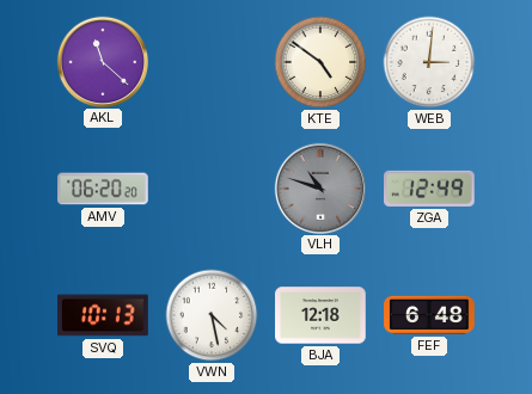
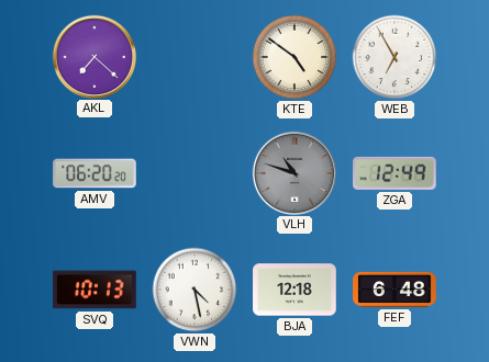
AKL: 11:22 -> 7:22 (93, 56)
WEB: 3:01 -> 6:55 (394, 57)
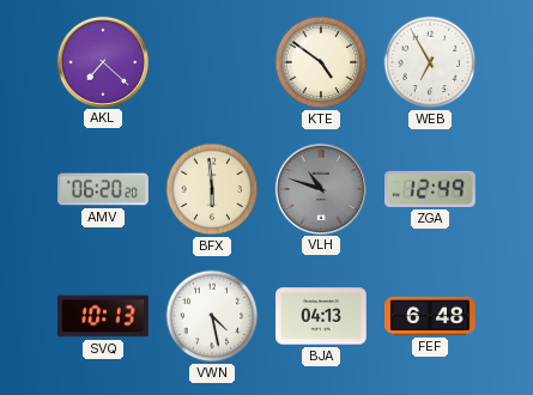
BFX: none -> 5:59 (212, 189)
BJA: 12:18 -> 04:13 (321, 316)
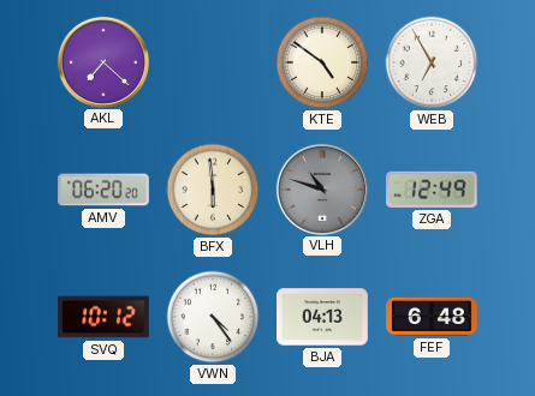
SVQ: 10:13 -> 10:12 (103, 317)
VWN: 4:28 -> 4:24 (213, 317)
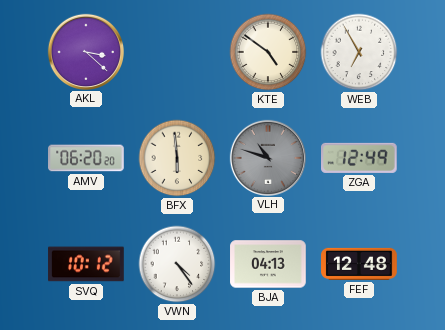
AKL: 7:22 -> 3:22 (85, 51)
FEF: 6:48 -> 12:48 (359, 264)
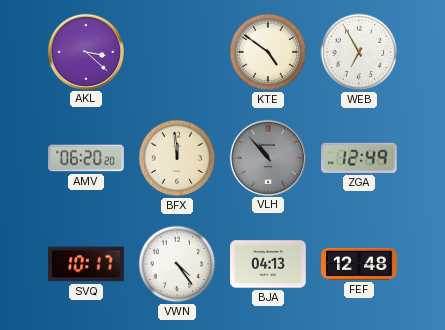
BFX: 5:59 -> 11:59 (177, 158)
VLH: 10:48 -> 10:53 (267, 157)
SVQ: 10:12 -> 10:17 (86, 264)
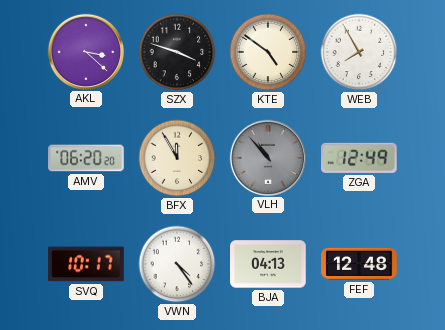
SZX: none -> 3:48 (177, 52)
WEB: 6:55 -> 7:55 (359, 52)
BFX: 11:59 -> 11:55 (177, 158)
